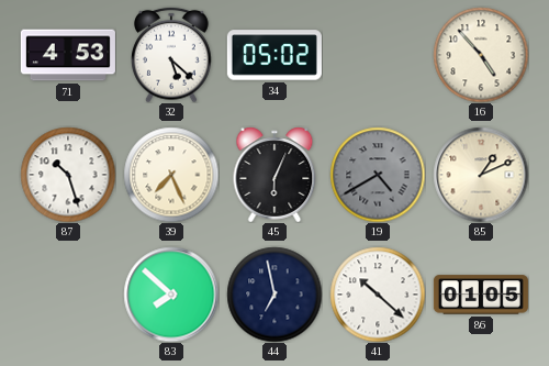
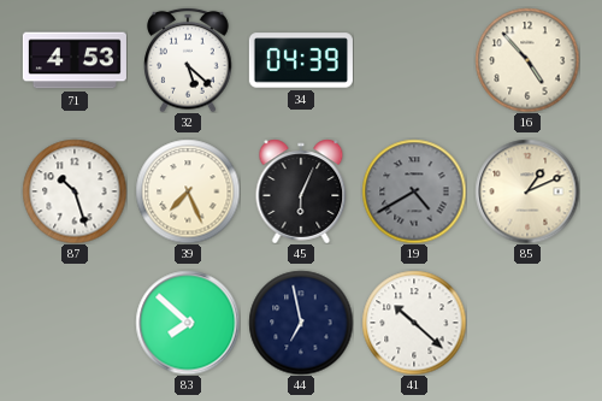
34: 05:02 -> 04:39 (301, 60)
86: 01:05 -> none (481, 295)
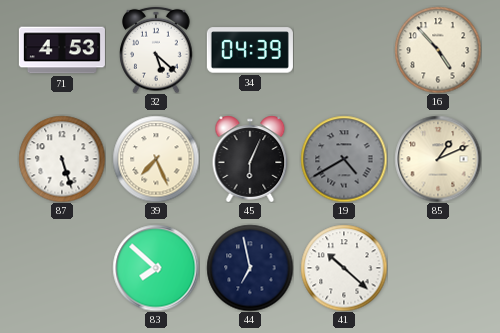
87: 10:27 -> 5:27 (62, 159)
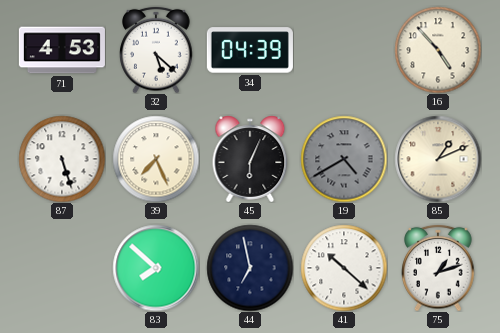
75: none -> 1:12 (438, 268)
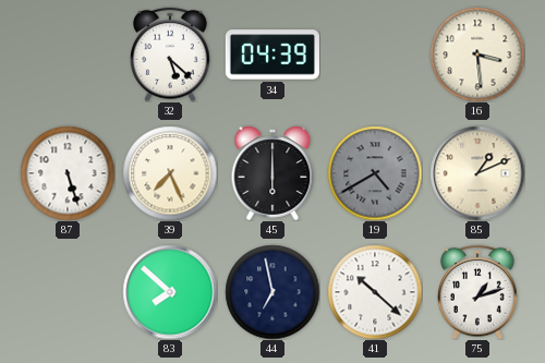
71: 4:53 -> none (62, 50)
16: 4:53 -> 3:29 (477, 55)
45: 6:04 -> 6:00 (272, 173)
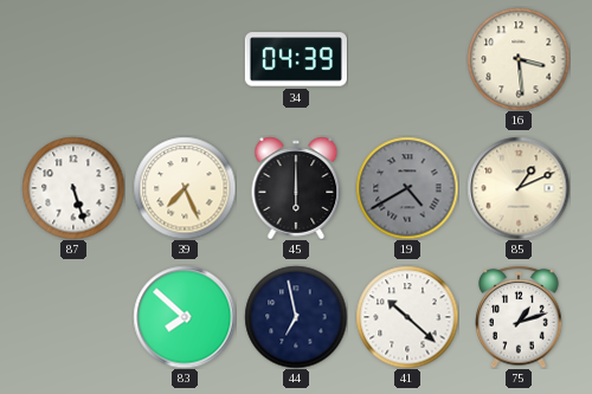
32: 5:22 -> none (170, 55)
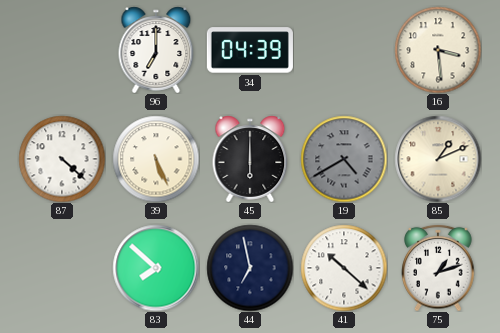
96: none -> 7:00 (156, 50)
87: 5:27 -> 4:22 (62, 159)
39: 7:26 -> 5:26 (156, 159)
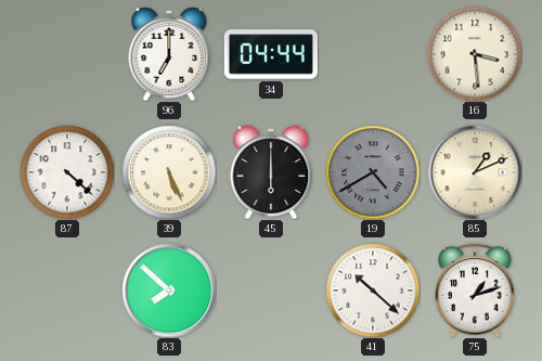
34: 04:39 -> 04:44 (271, 54)
44: 6:58 -> none (250, 268)
